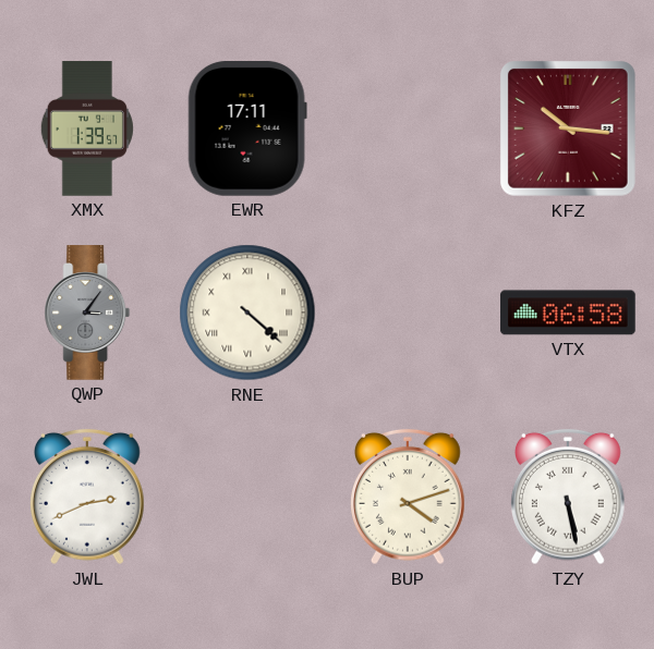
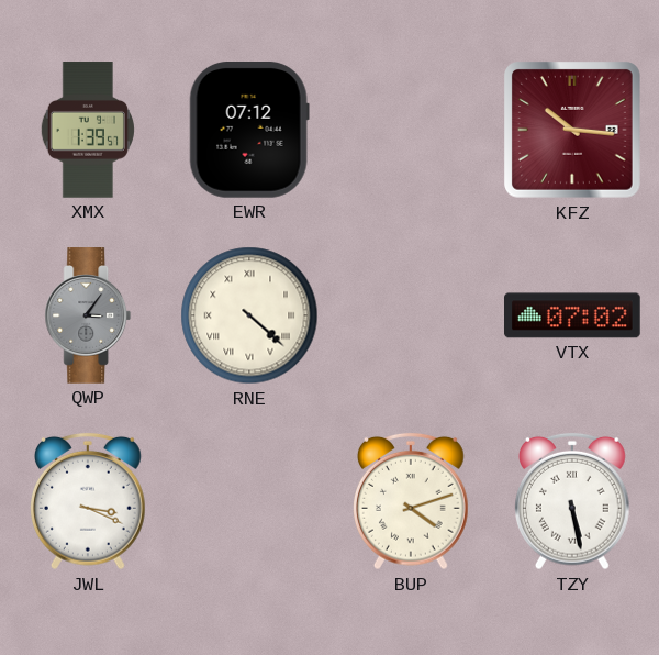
EWR: 17:11 -> 07:12 (249, 131)
VTX: 06:58 -> 07:02 (573, 315)
JWL: 2:41 -> 3:19 (89, 501)
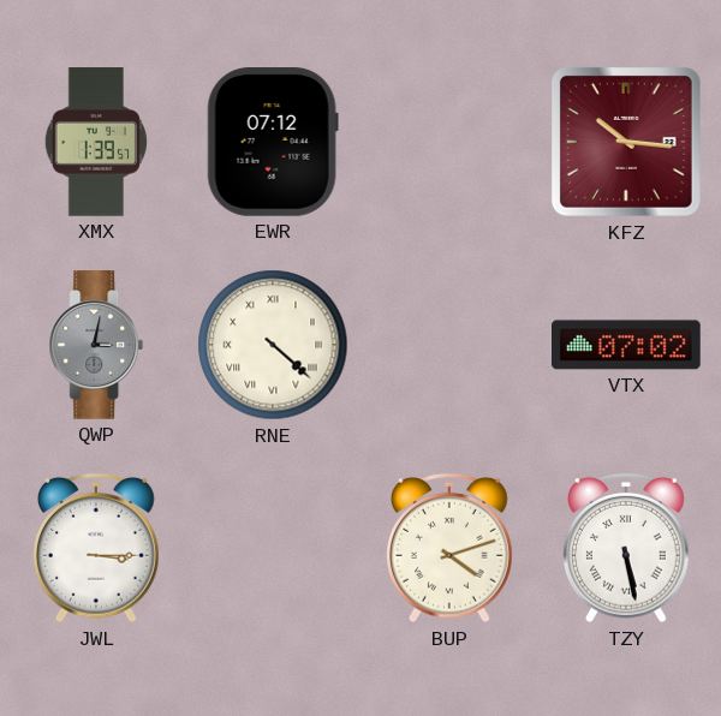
QWP: 3:06 -> 3:02 (96, 345)
JWL: 3:19 -> 3:15 (97, 548)
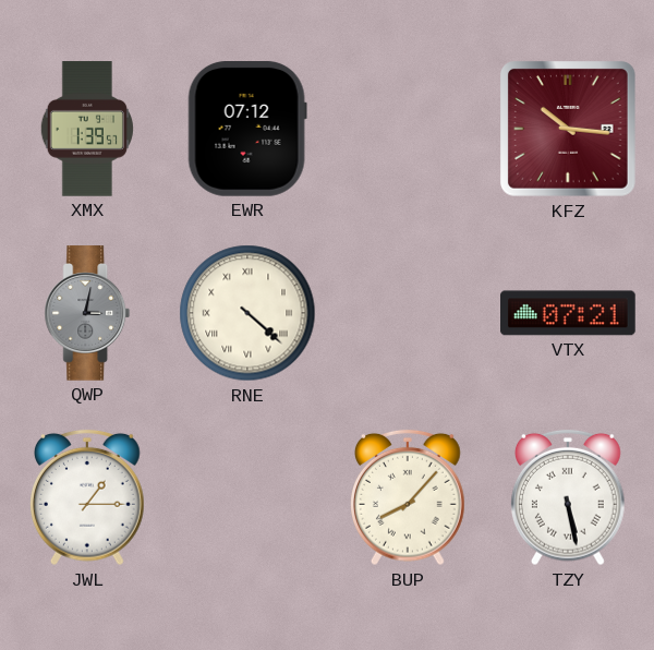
VTX: 07:02 -> 07:21 (569, 313)
JWL: 3:15 -> 1:15 (88, 497)
BUP: 4:12 -> 8:07 (409, 497)
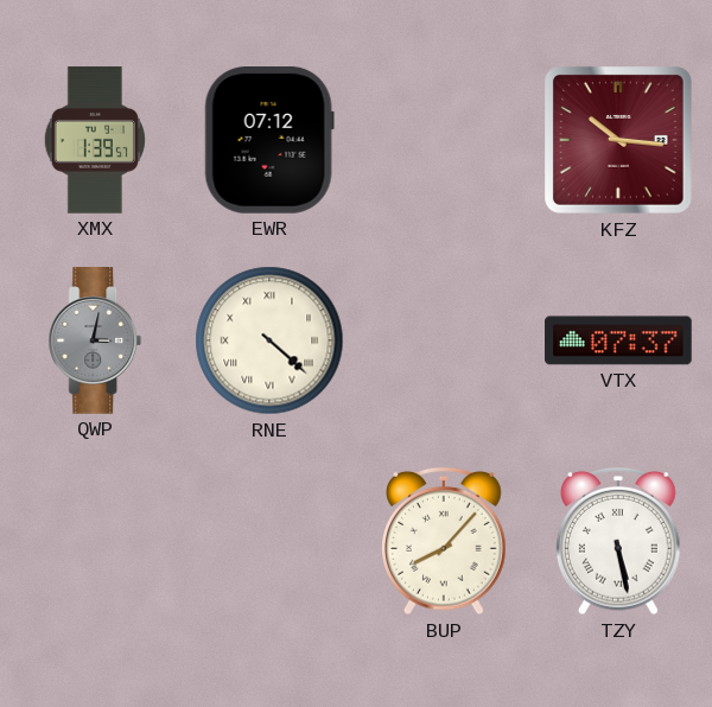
VTX: 07:21 -> 07:37 (619, 340)
JWL: 1:15 -> none (88, 497)
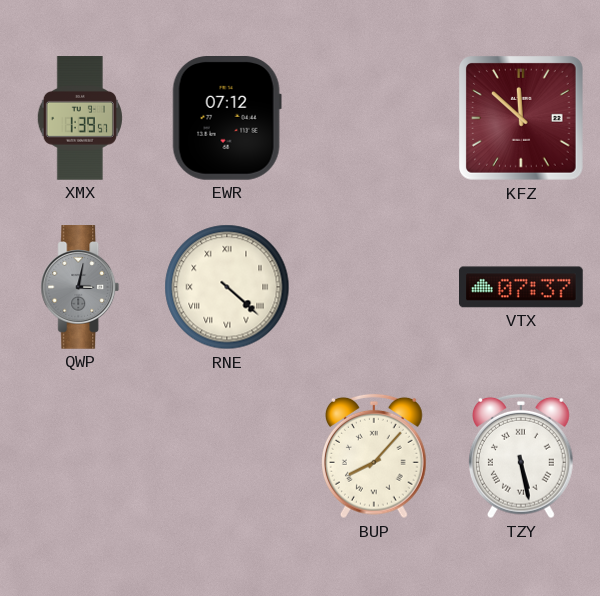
KFZ: 10:16 -> 11:52 (522, 119)
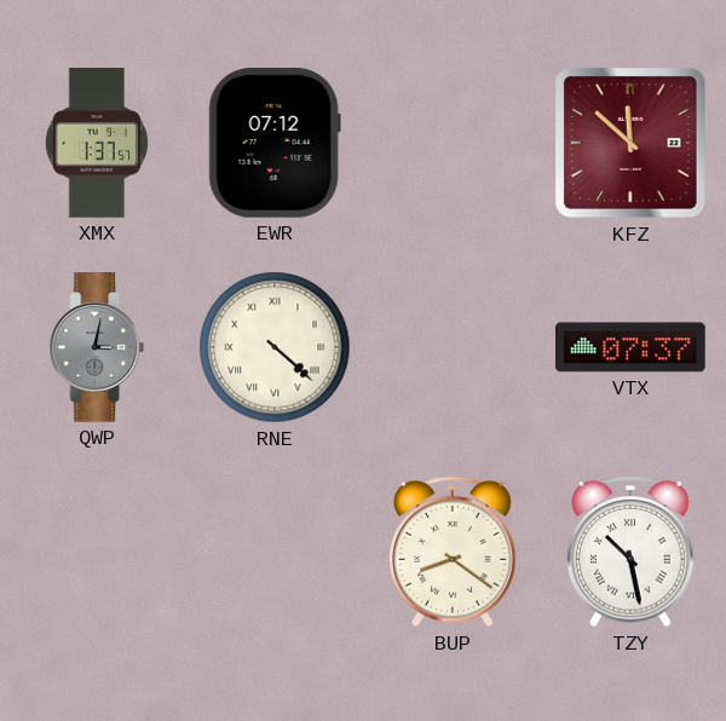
XMX: 1:39 -> 1:37 (97, 143)
BUP: 8:07 -> 8:21 (454, 552)
TZY: 5:28 -> 10:28 (632, 552)
